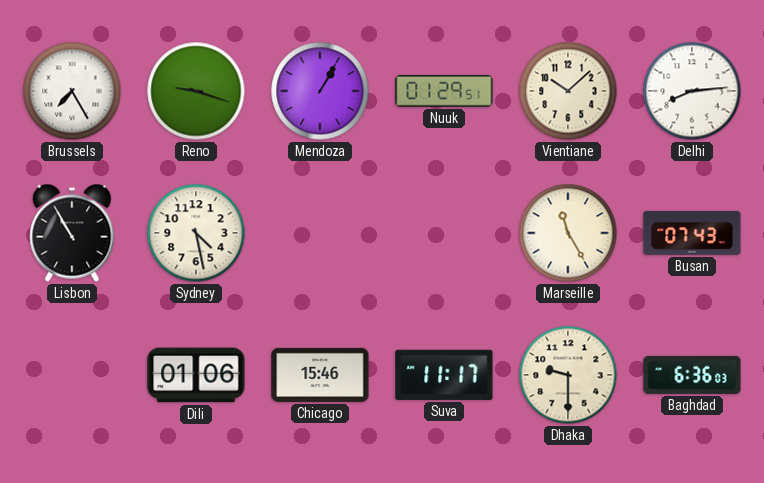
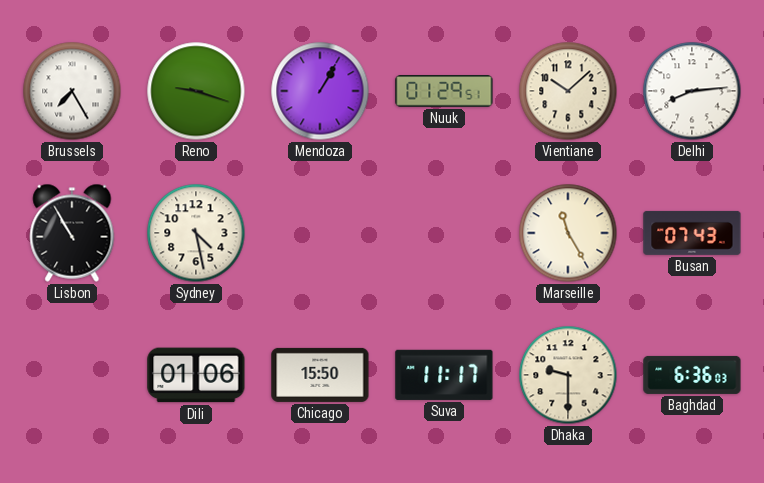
Chicago: 15:46 -> 15:50 (320, 375)
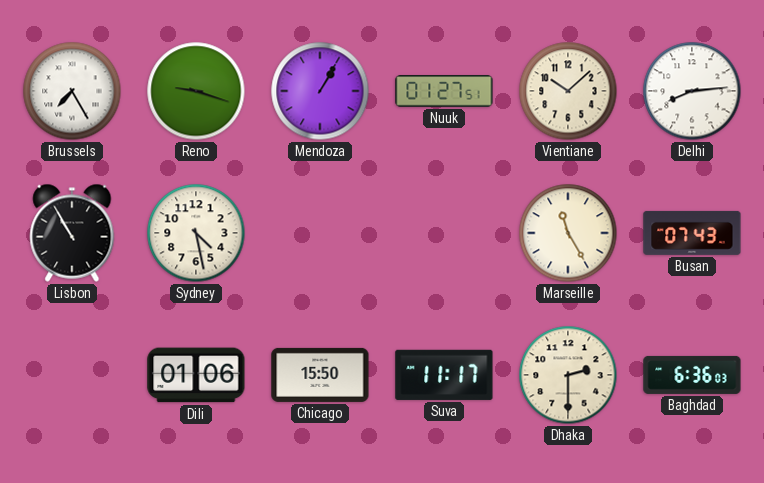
Nuuk: 01:29 -> 01:27 (444, 91)
Dhaka: 9:30 -> 2:30 (568, 375)
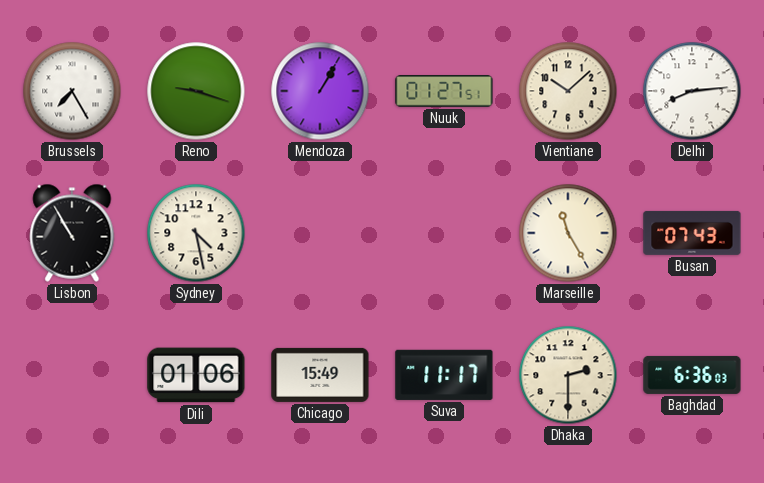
Chicago: 15:50 -> 15:49 (320, 375)
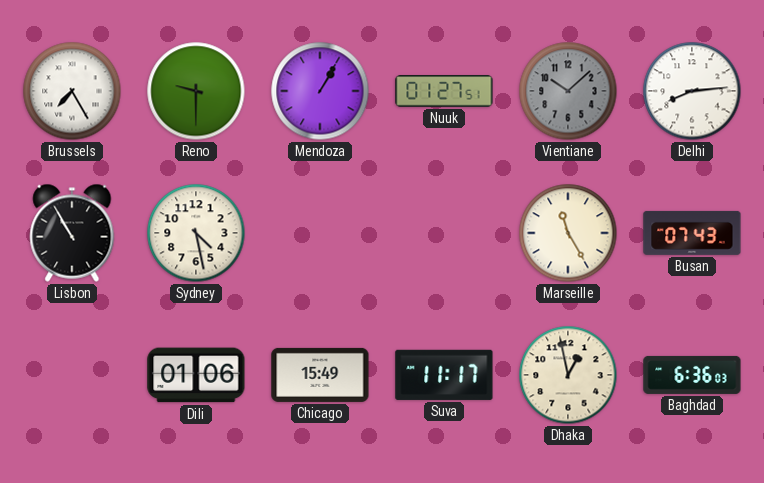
Reno: 9:18 -> 9:30 (196, 91)
Vientiane dial: cream -> grey (568, 91)
Dhaka: 2:30 -> 12:58 (568, 375)
